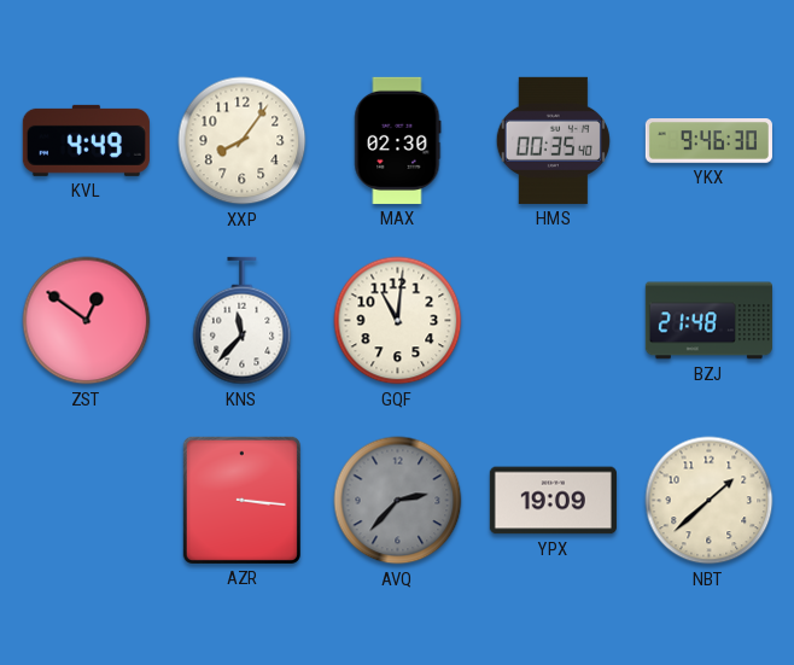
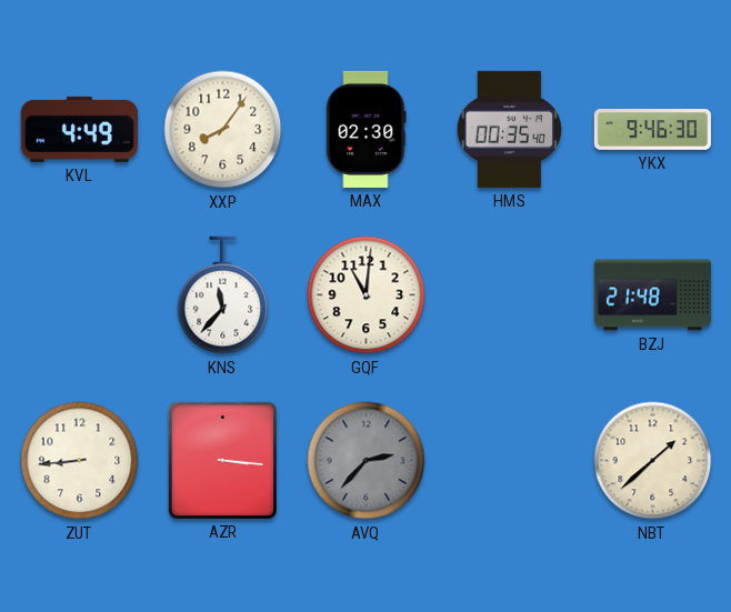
ZST: 12:51 -> none (87, 321)
ZUT: none -> 8:44 (80, 461)
YPX: 19:09 -> none (553, 501)
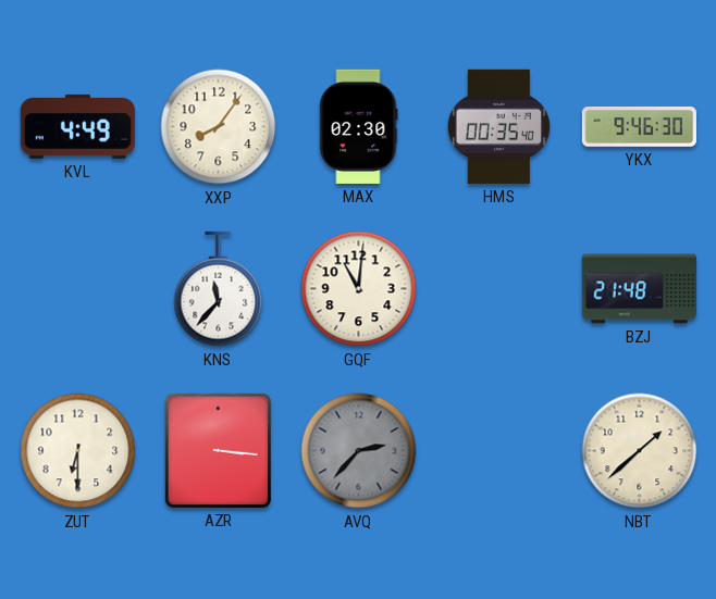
ZUT: 8:44 -> 6:30 (78, 451)
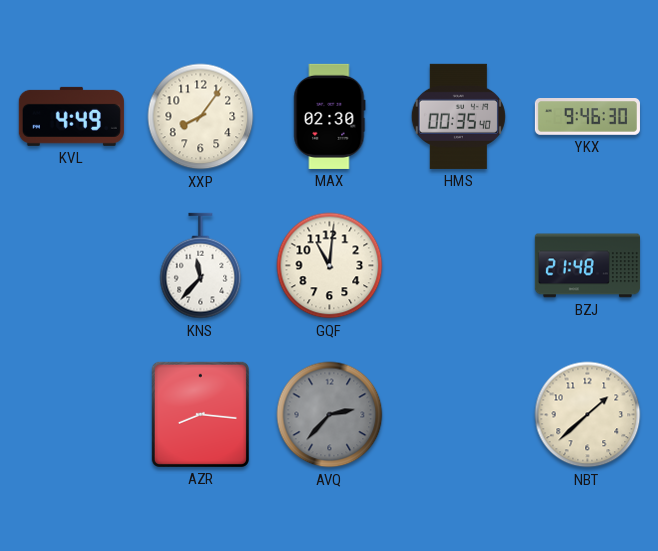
ZUT: 6:30 -> none (78, 451)
AZR: 3:16 -> 8:16 (200, 414)
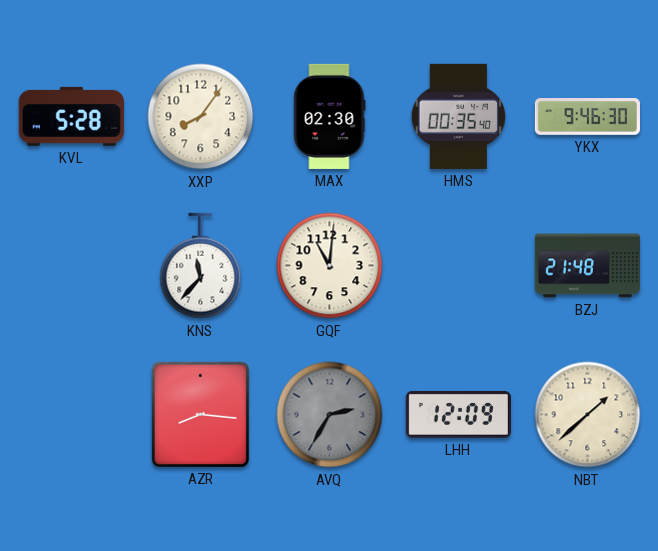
KVL: 4:49 -> 5:28 (71, 116)
AVQ: 2:37 -> 2:35 (330, 415)
LHH: none -> 12:09 (458, 414)
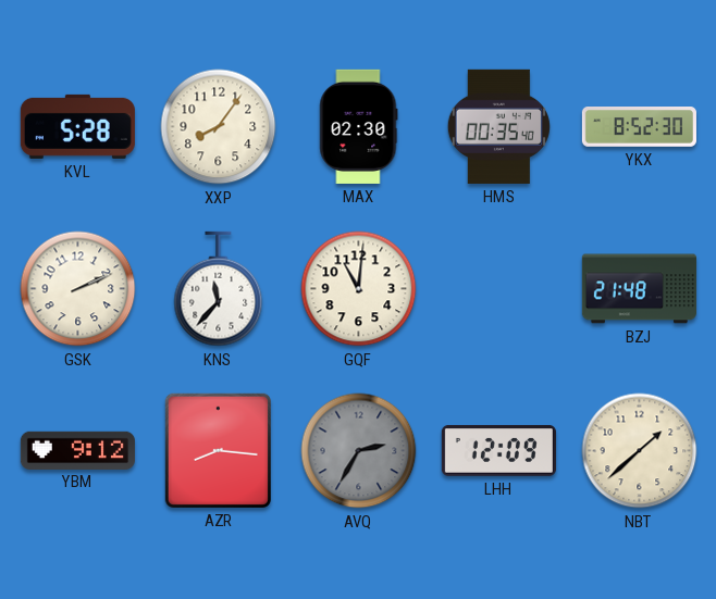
YKX: 9:46 -> 8:52 (639, 127)
GSK: none -> 2:11 (78, 289)
YBM: none -> 9:12 (77, 450)
